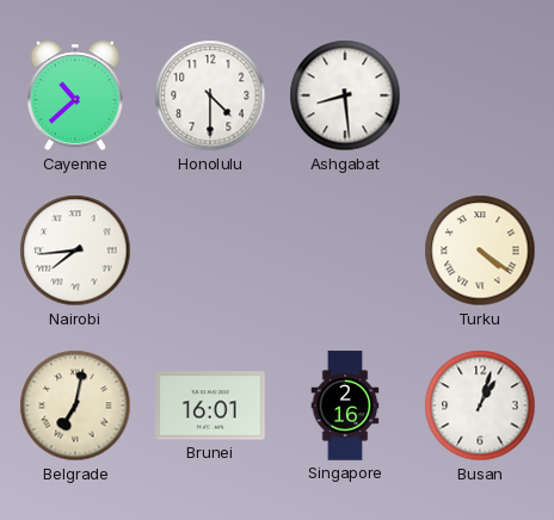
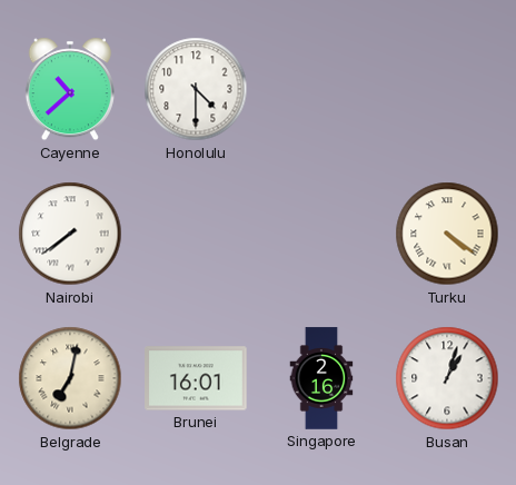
Ashgabat: 8:29 -> none (345, 95)
Nairobi: 7:44 -> 7:39 (70, 234)
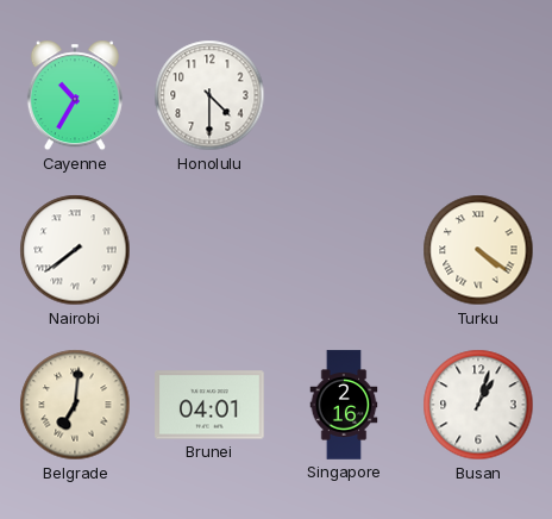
Cayenne: 10:38 -> 10:35 (75, 95)
Belgrade: 7:02 -> 7:01 (75, 405)
Brunei: 16:01 -> 04:01 (209, 405)
